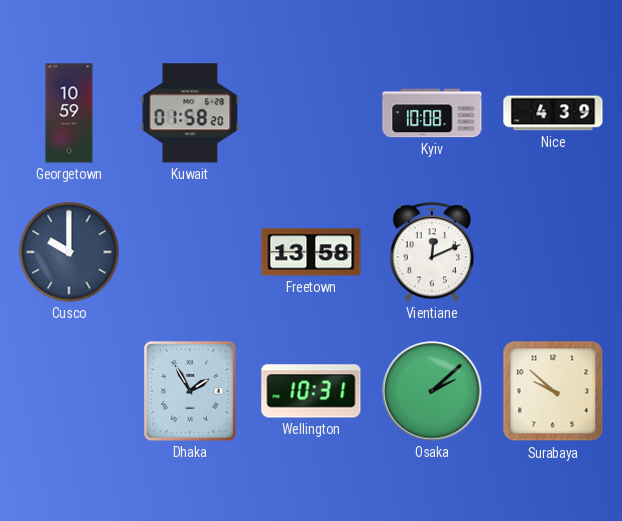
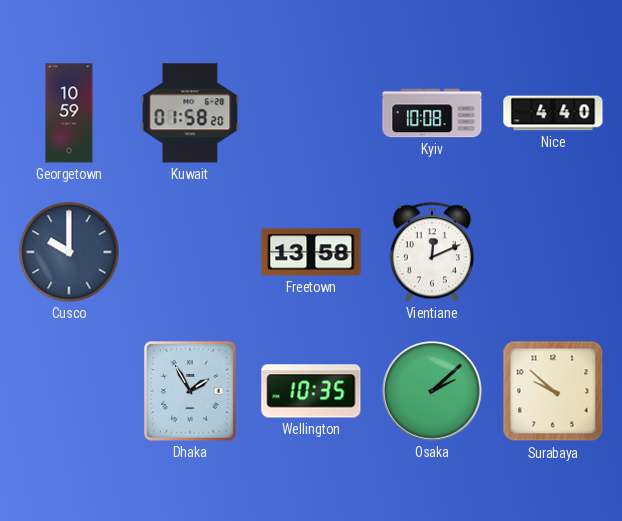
Nice: 4:39 -> 4:40 (553, 113)
Wellington: 10:31 -> 10:35 (311, 391)
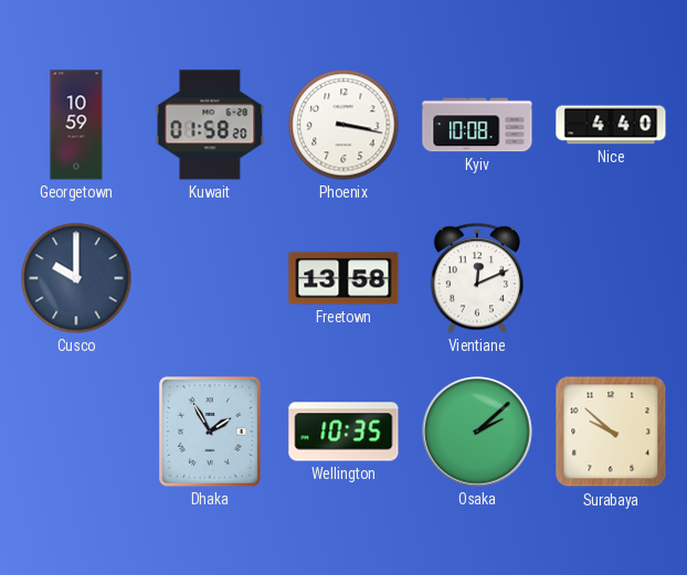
Phoenix: none -> 3:17 (343, 125)
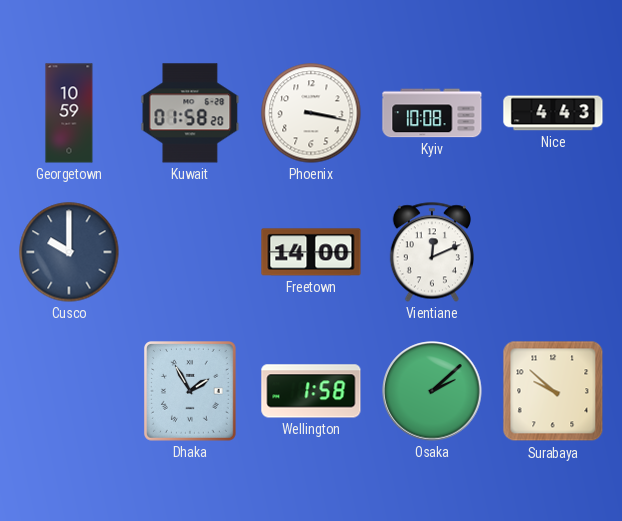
Nice: 4:40 -> 4:43 (553, 113)
Freetown: 13:58 -> 14:00 (311, 252)
Wellington: 10:35 -> 1:58 (311, 391)
